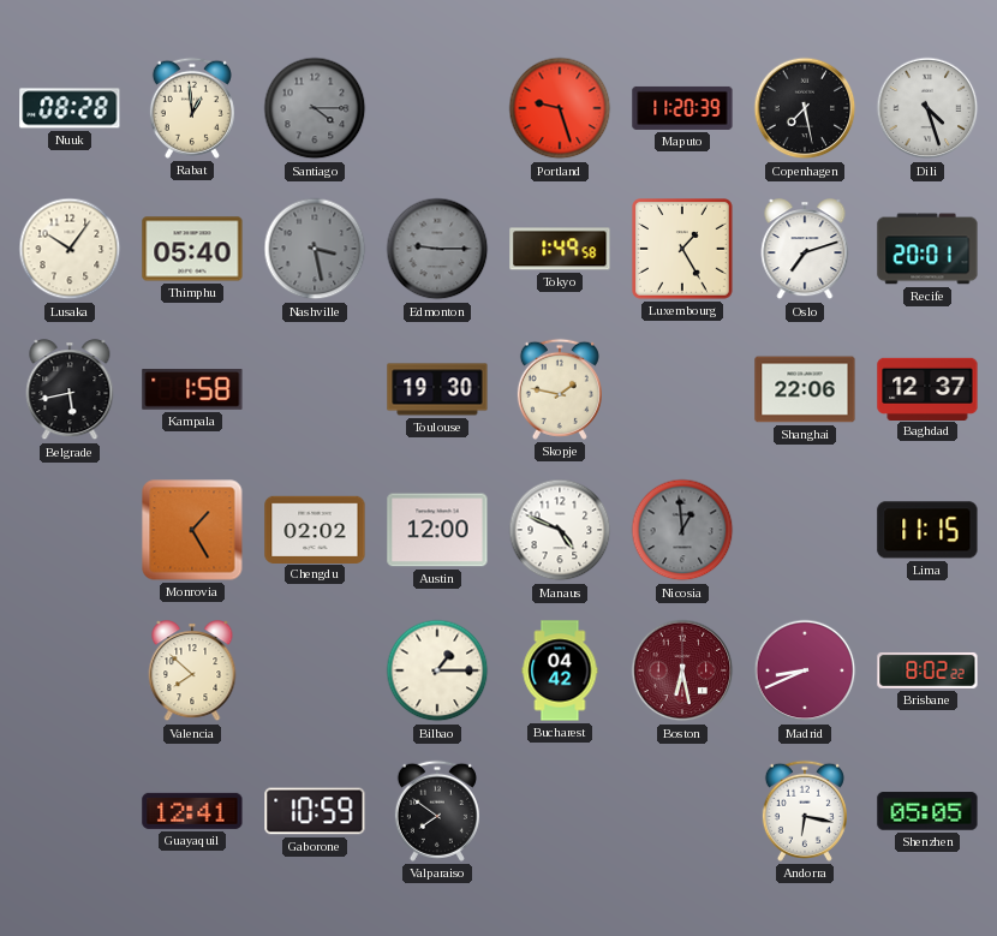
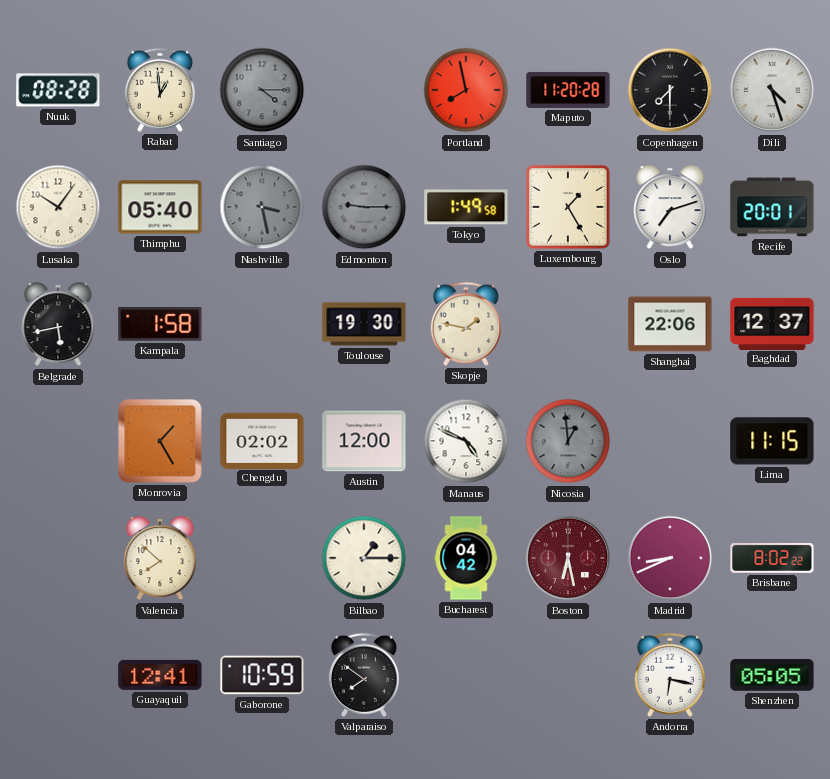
Portland: 9:27 -> 7:58 (466, 90)
Maputo: 11:20:39 -> 11:20:28 (568, 90)
Copenhagen: 7:28 -> 7:30 (670, 90)
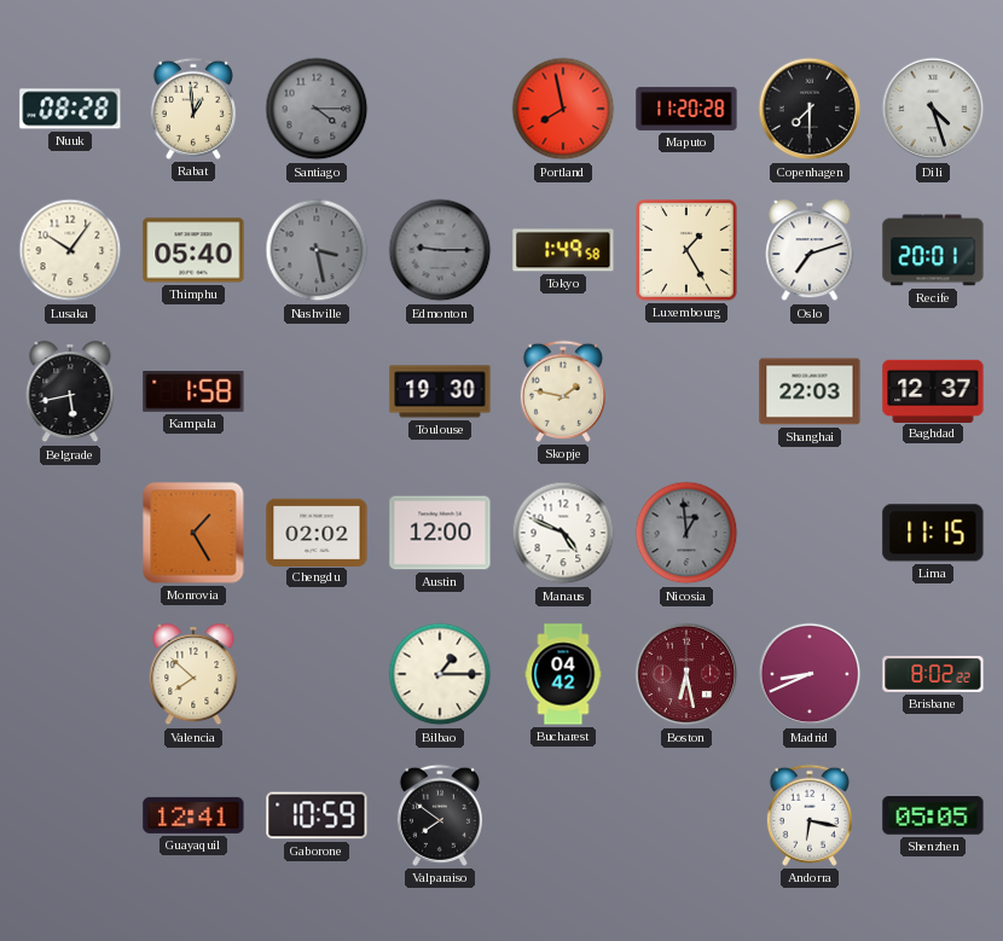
Shanghai: 22:06 -> 22:03 (810, 391)
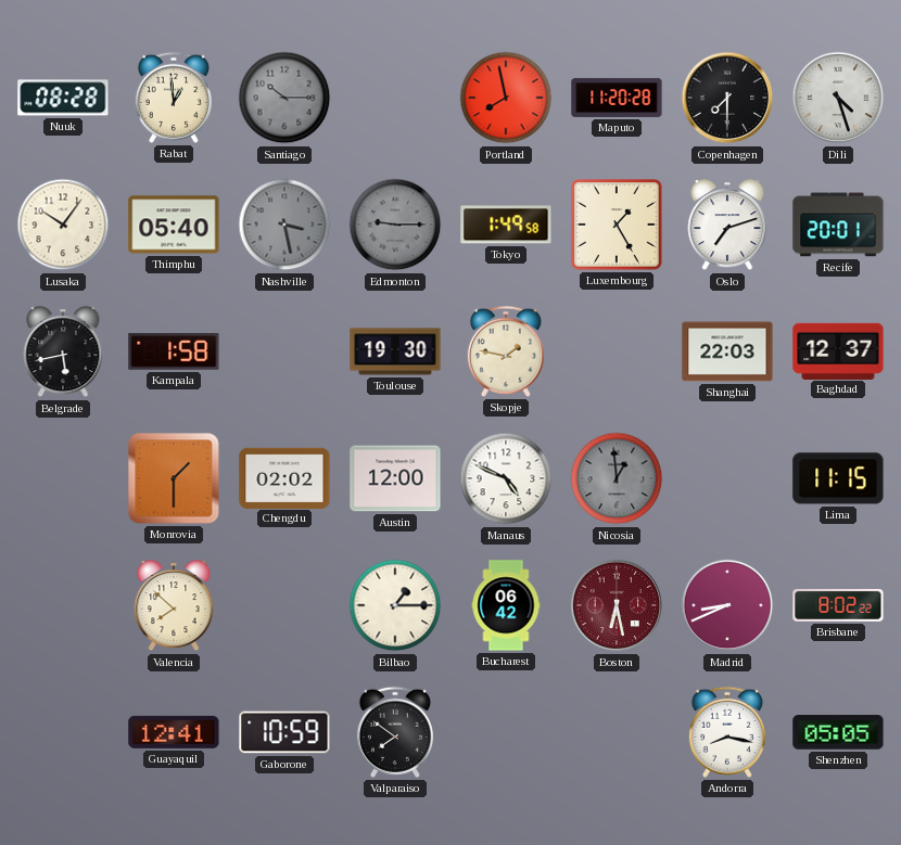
Santiago: 4:15 -> 10:15 (284, 98)
Monrovia: 1:25 -> 1:30 (174, 478)
Bucharest: 04:42 -> 06:42 (506, 605)
Andorra: 6:17 -> 8:17 (727, 732)
